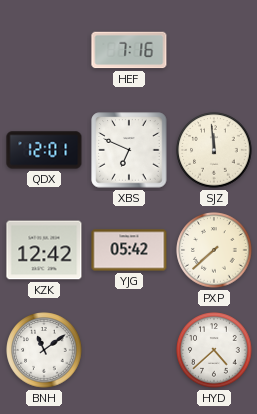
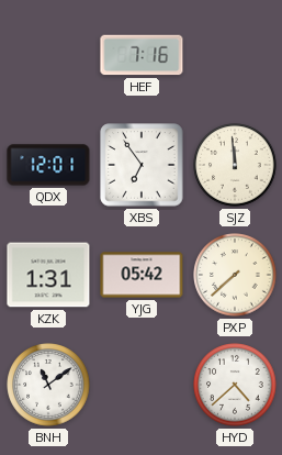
XBS: 6:49 -> 6:54 (142, 165)
KZK: 12:42 -> 1:31 (48, 275)
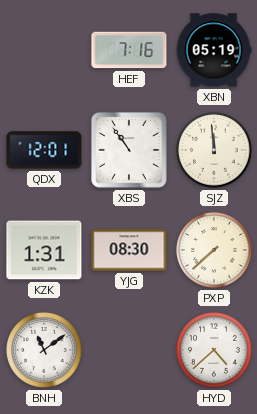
XBN: none -> 05:19 (214, 50)
XBS: 6:54 -> 10:54 (129, 150)
YJG: 05:42 -> 08:30 (129, 250)
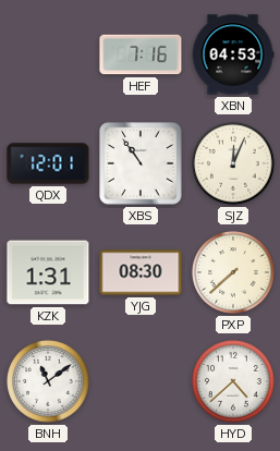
XBN: 05:19 -> 04:53 (233, 54)
SJZ: 11:59 -> 12:04 (233, 163)
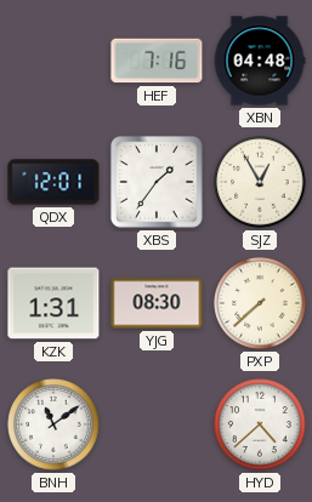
XBN: 04:53 -> 04:48 (260, 61)
XBS: 10:54 -> 1:36 (157, 182)
SJZ: 12:04 -> 12:55 (260, 182)
